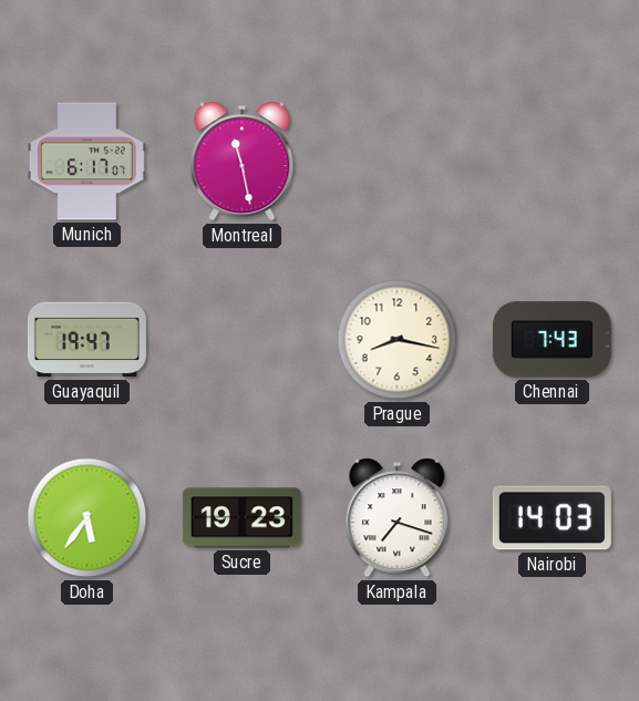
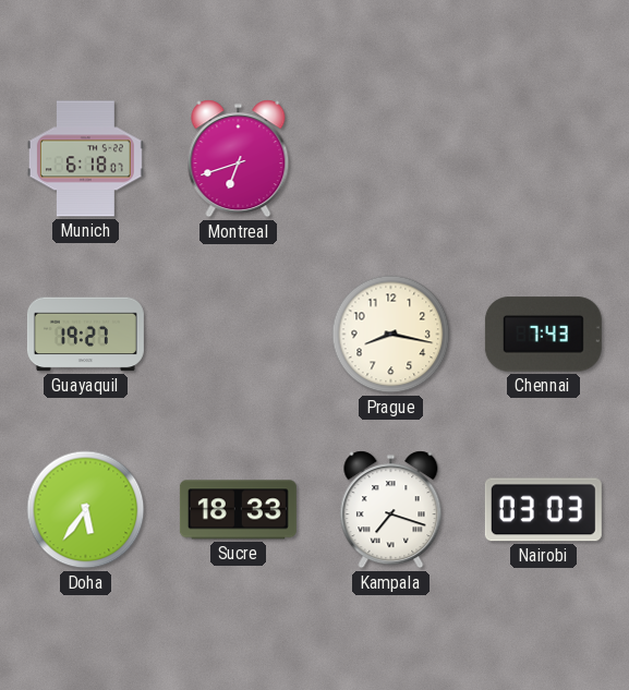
Munich: 6:17 -> 6:18 (85, 159)
Montreal: 11:28 -> 6:42 (239, 159)
Guayaquil: 19:47 -> 19:27 (85, 335)
Sucre: 19:23 -> 18:33 (238, 510)
Nairobi: 14:03 -> 03:03 (543, 510)
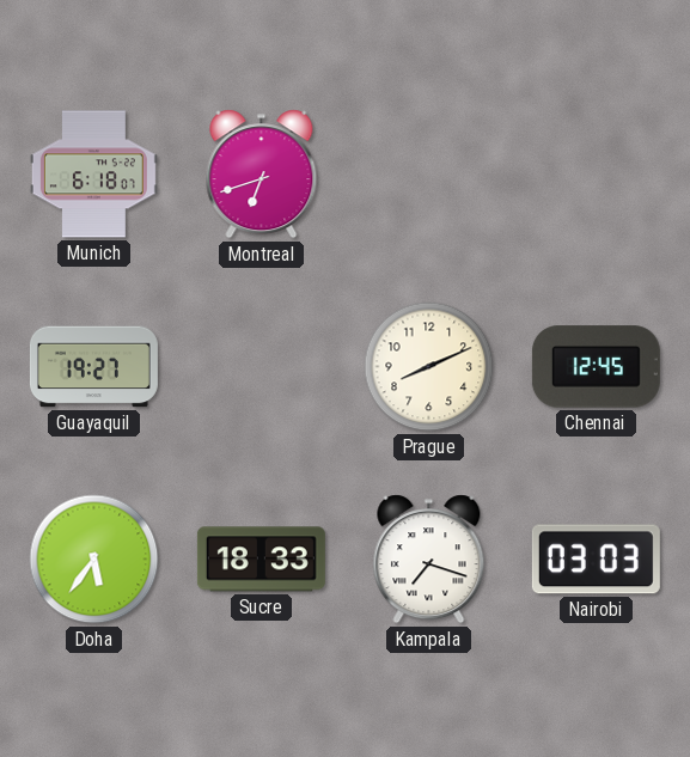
Prague: 8:17 -> 8:11 (429, 367)
Chennai: 7:43 -> 12:45 (596, 367)
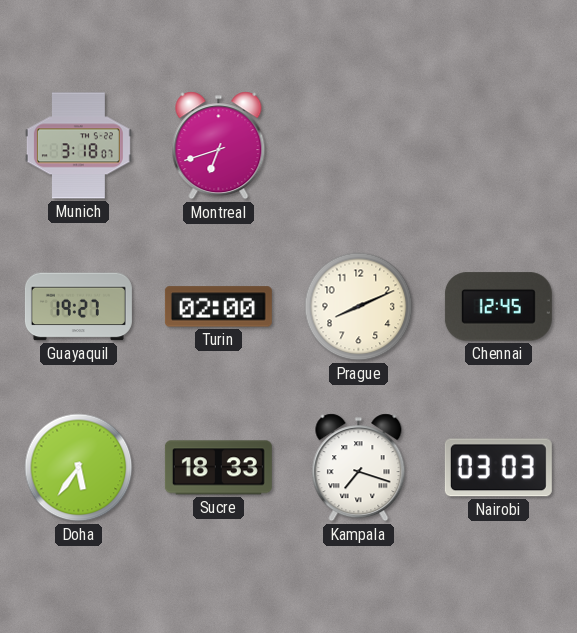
Munich: 6:18 -> 3:18 (78, 146)
Turin: none -> 02:00 (218, 307)
